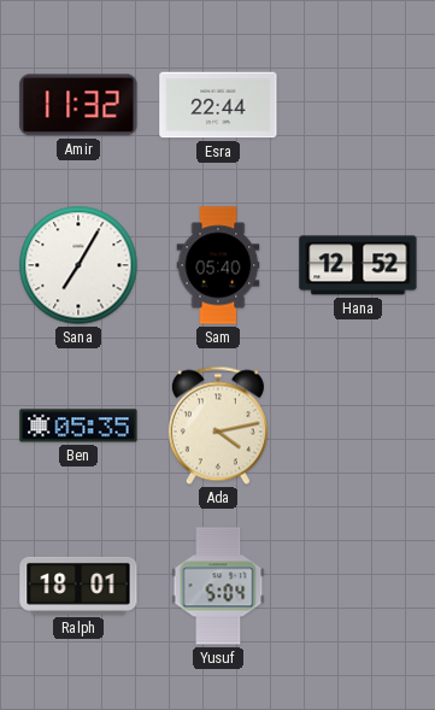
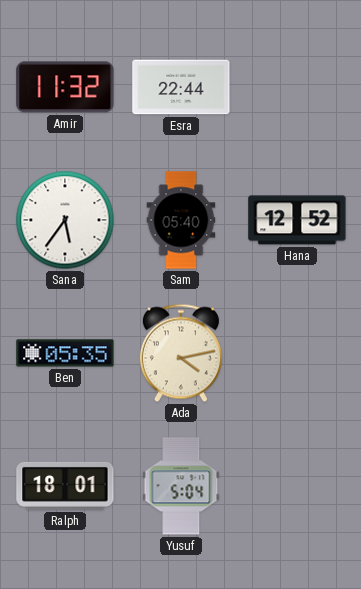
Sana: 7:05 -> 5:36 (65, 220)
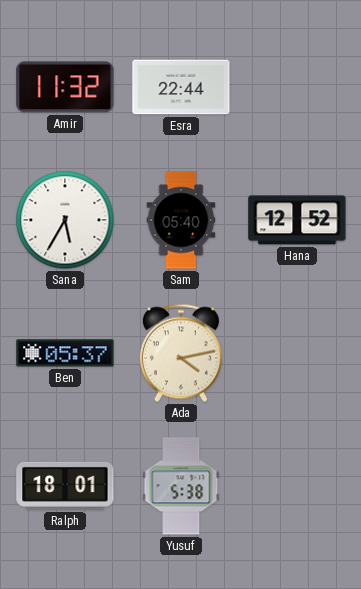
Sana: 5:36 -> 5:35 (65, 220)
Ben: 05:35 -> 05:37 (65, 353)
Yusuf: 5:04 -> 5:38 (181, 486)
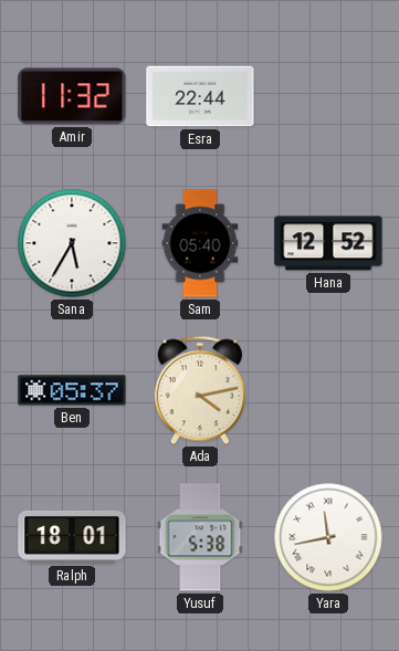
Yara: none -> 11:43 (328, 537)
